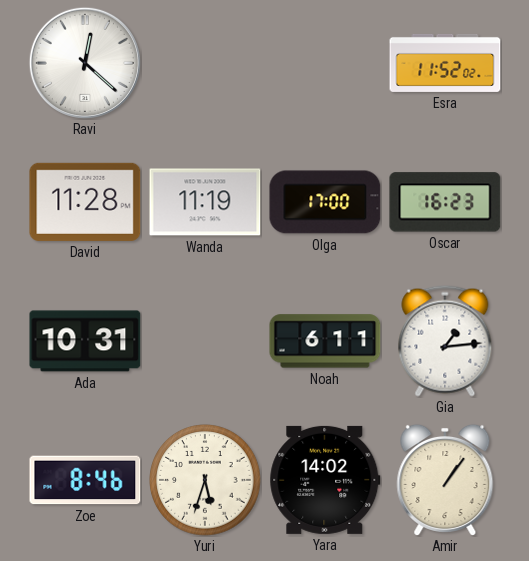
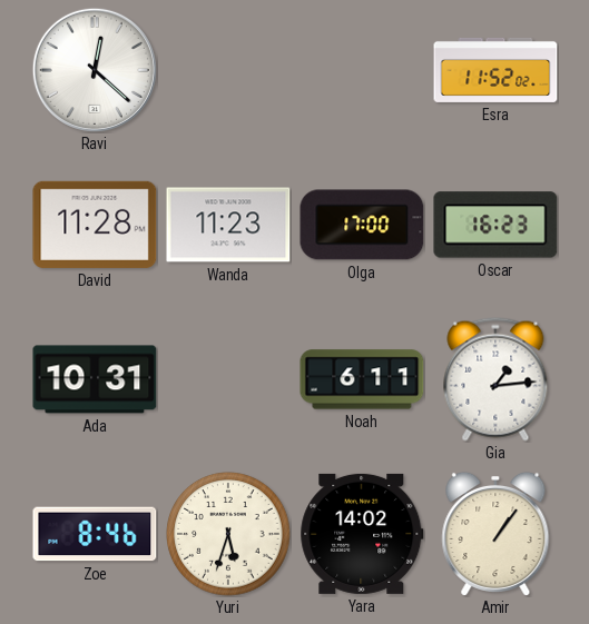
Wanda: 11:19 -> 11:23 (228, 225)
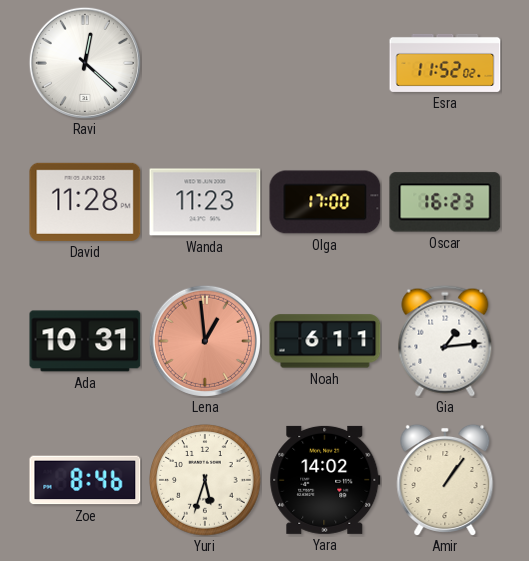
Lena: none -> 12:59 (205, 341)
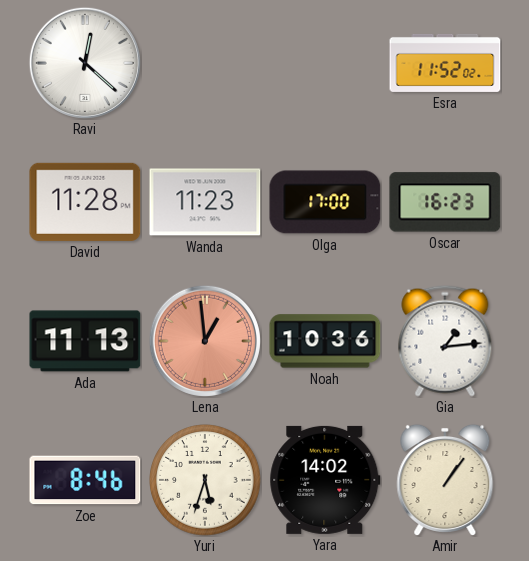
Ada: 10:31 -> 11:13 (85, 341)
Noah: 6:11 -> 10:36 (325, 341)
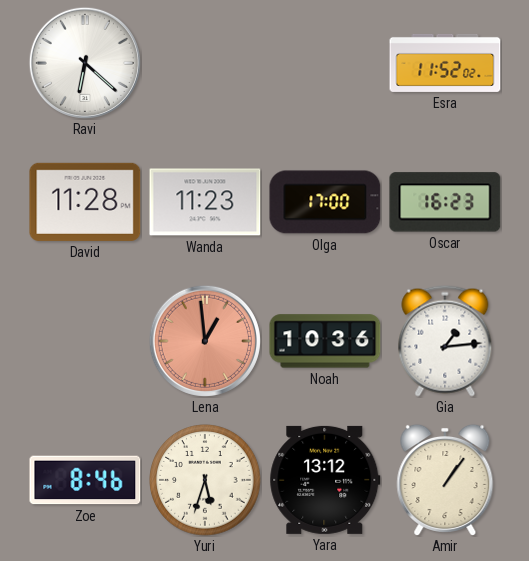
Ravi: 12:22 -> 6:22 (85, 63)
Ada: 11:13 -> none (85, 341)
Yara: 14:02 -> 13:12 (325, 480)
